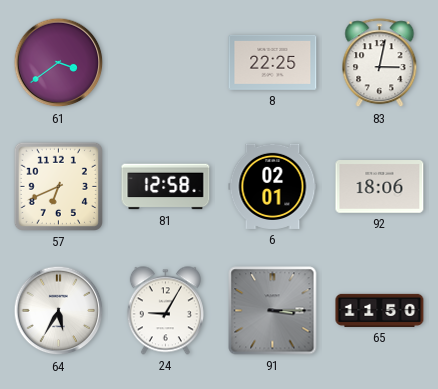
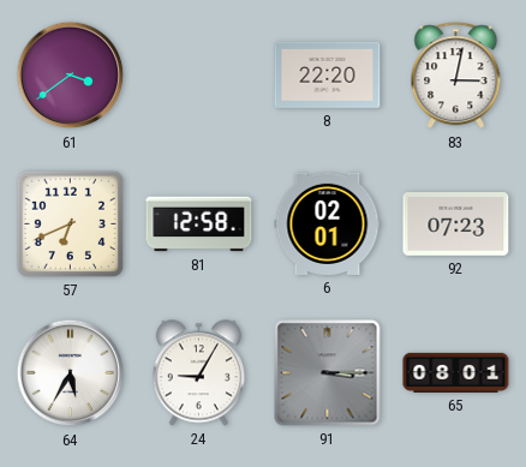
8: 22:25 -> 22:20 (328, 74)
92: 18:06 -> 07:23 (456, 224)
65: 11:50 -> 08:01 (456, 372)
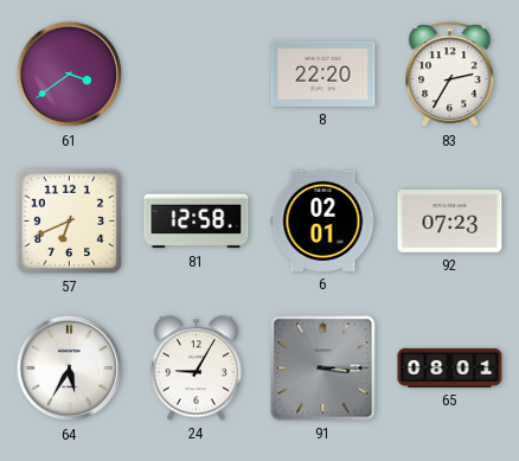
83: 3:02 -> 2:35 (450, 75)
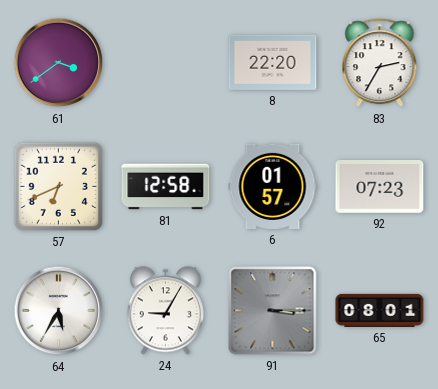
6: 02:01 -> 01:57 (273, 186)
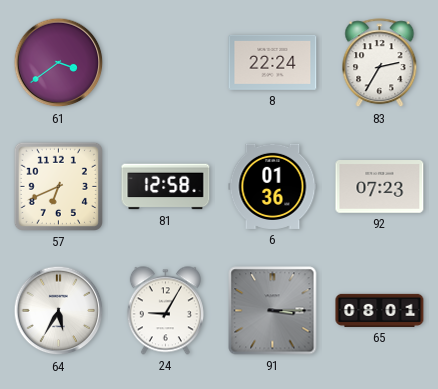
8: 22:20 -> 22:24 (273, 62)
6: 01:57 -> 01:36 (273, 186)
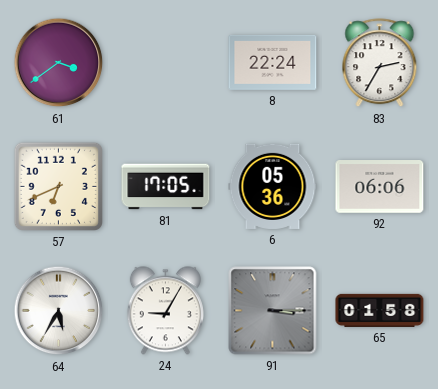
81: 12:58 -> 17:05 (166, 187)
6: 01:36 -> 05:36 (273, 186)
92: 07:23 -> 06:06 (380, 187)
65: 08:01 -> 01:58 (380, 310)
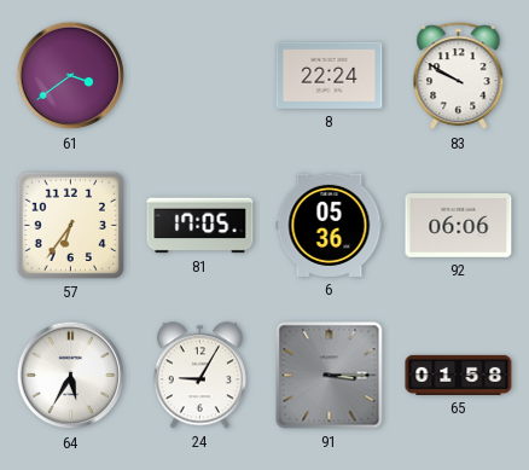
83: 2:35 -> 9:50 (459, 76)
57: 6:41 -> 6:36 (70, 225)
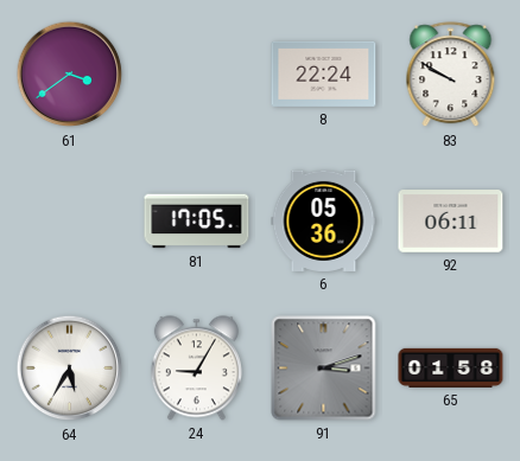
57: 6:36 -> none (70, 225)
92: 06:06 -> 06:11 (451, 222)
91: 3:15 -> 3:12 (324, 369)
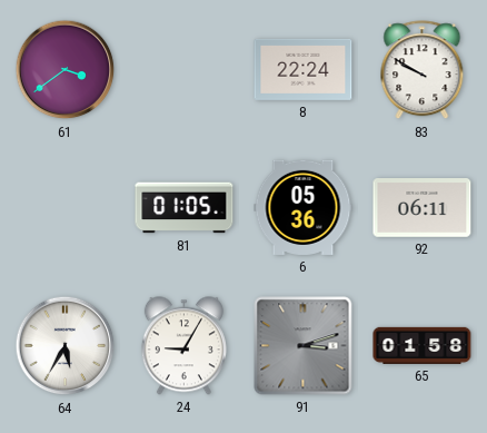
81: 17:05 -> 01:05 (185, 208)
